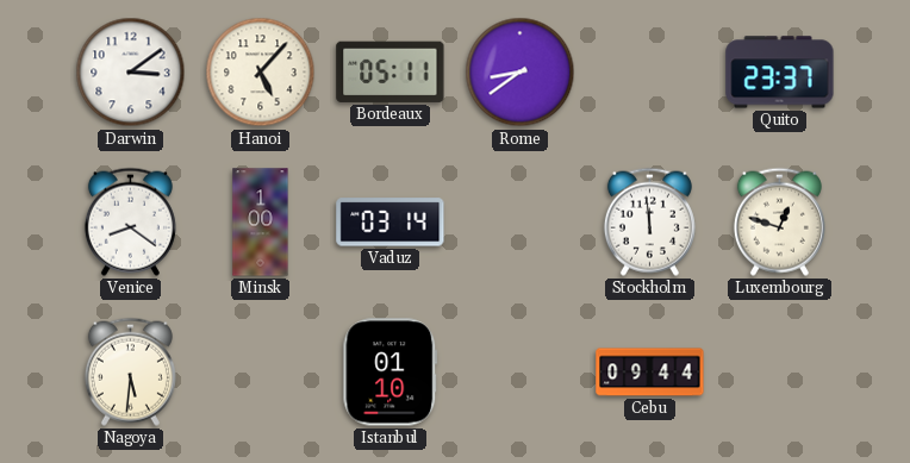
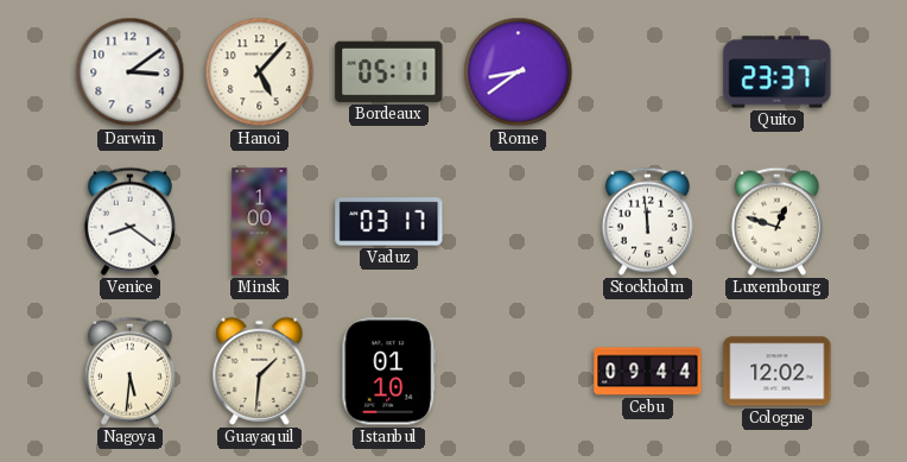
Vaduz: 03:14 -> 03:17 (389, 222)
Guayaquil: none -> 1:31 (260, 371)
Cologne: none -> 12:02 (778, 372)
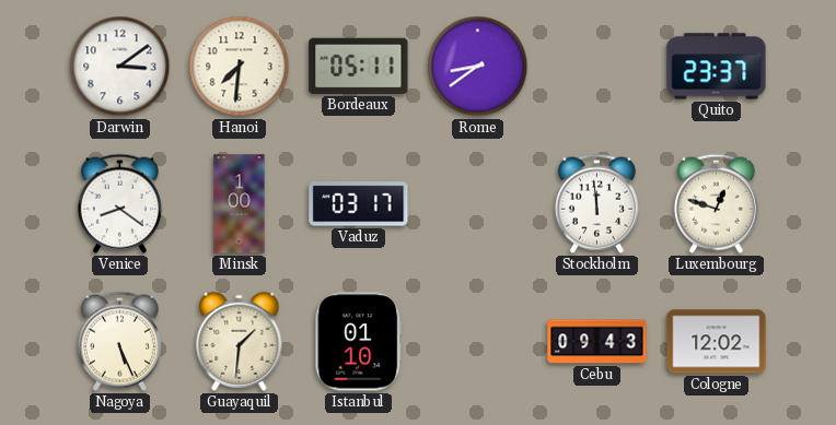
Hanoi: 5:07 -> 7:31 (240, 67)
Nagoya: 5:31 -> 5:26 (119, 341)
Cebu: 09:44 -> 09:43 (597, 342)
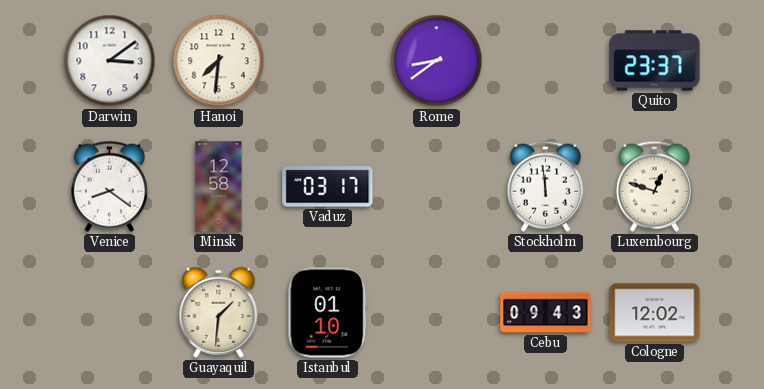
Bordeaux: 05:11 -> none (359, 66)
Minsk: 1:00 -> 12:58 (219, 187)
Nagoya: 5:26 -> none (119, 341)
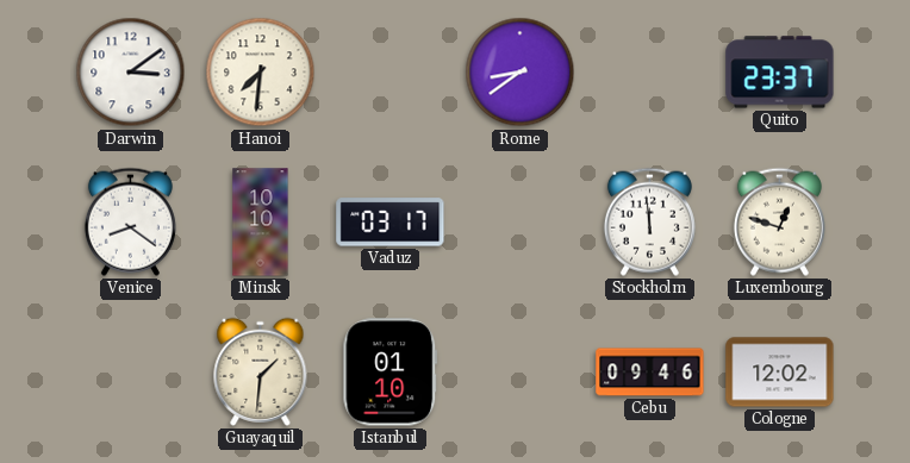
Minsk: 12:58 -> 10:10 (261, 223)
Cebu: 09:43 -> 09:46 (650, 373)
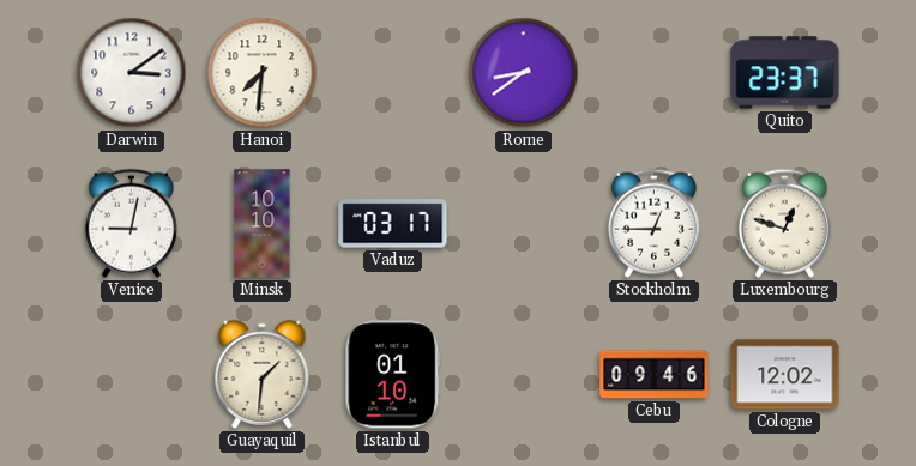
Venice: 8:21 -> 9:02 (131, 223)
Stockholm: 11:59 -> 12:45 (653, 223)
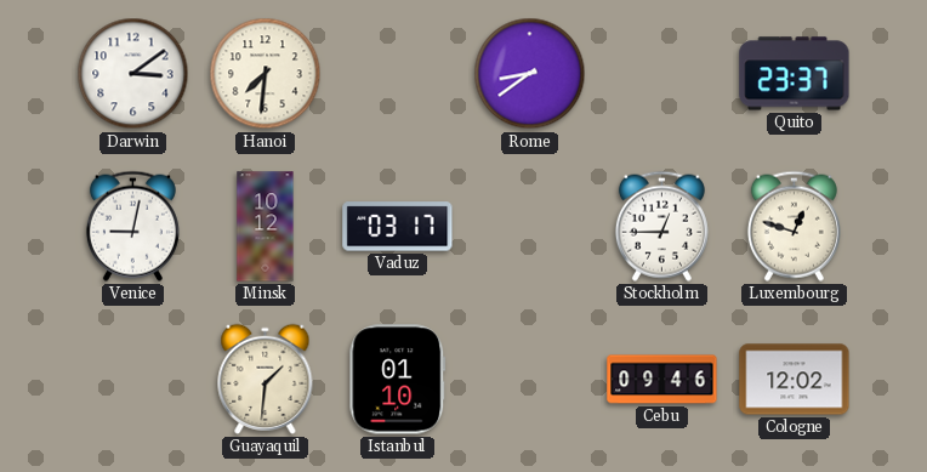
Minsk: 10:10 -> 10:12 (266, 227)
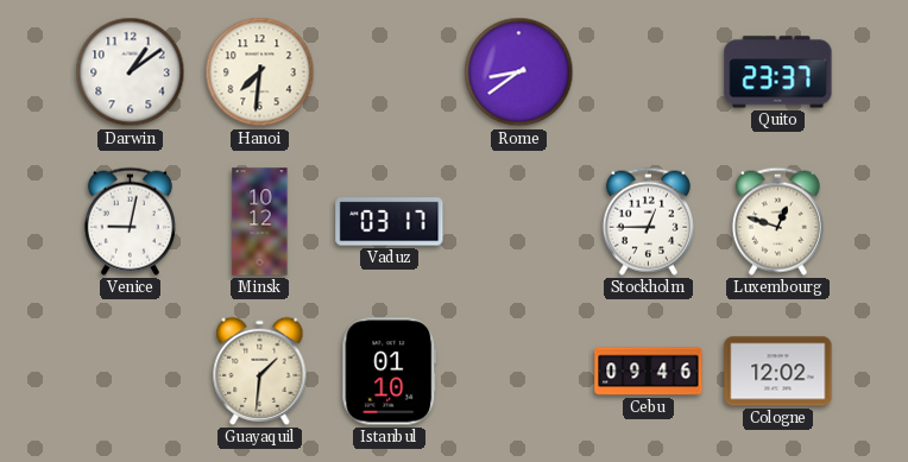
Darwin: 3:09 -> 1:09 (131, 72)
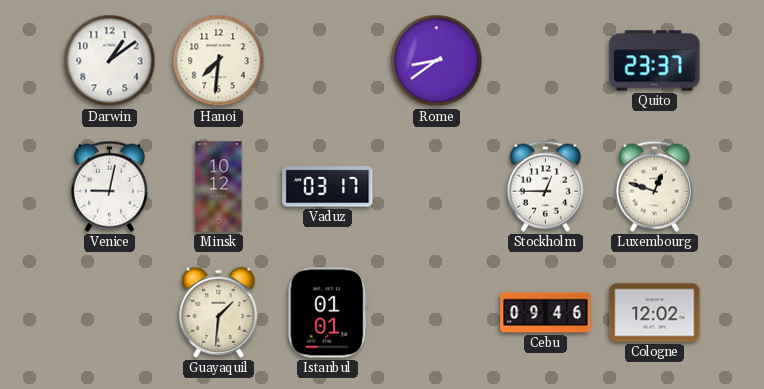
Istanbul: 01:10 -> 01:01 (328, 313)
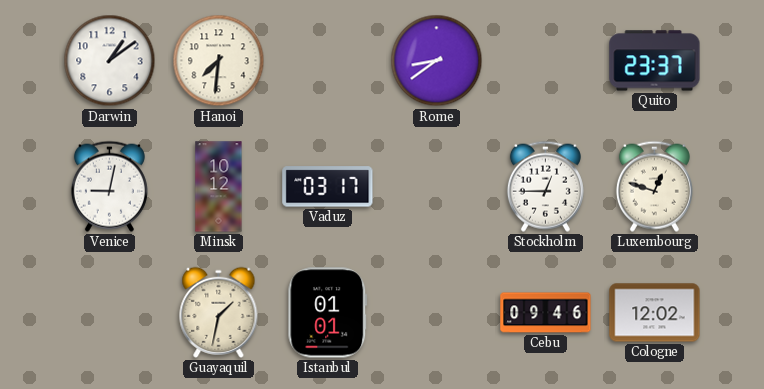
Guayaquil: 1:31 -> 1:32 (219, 312)
